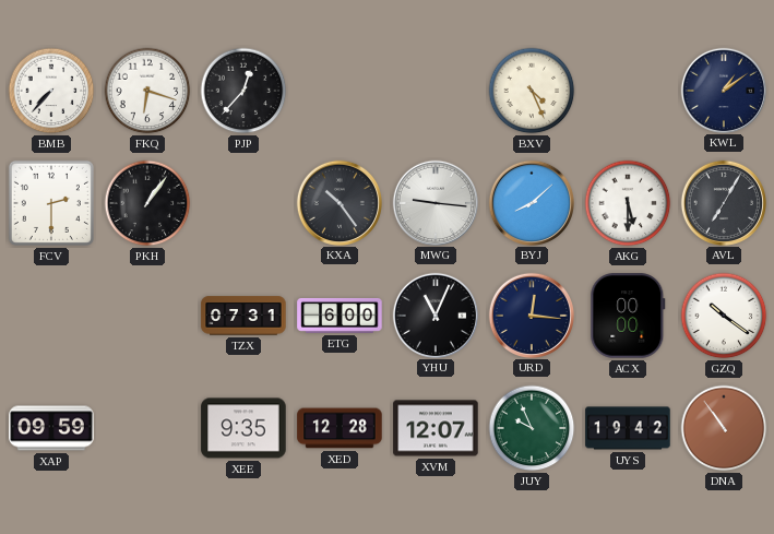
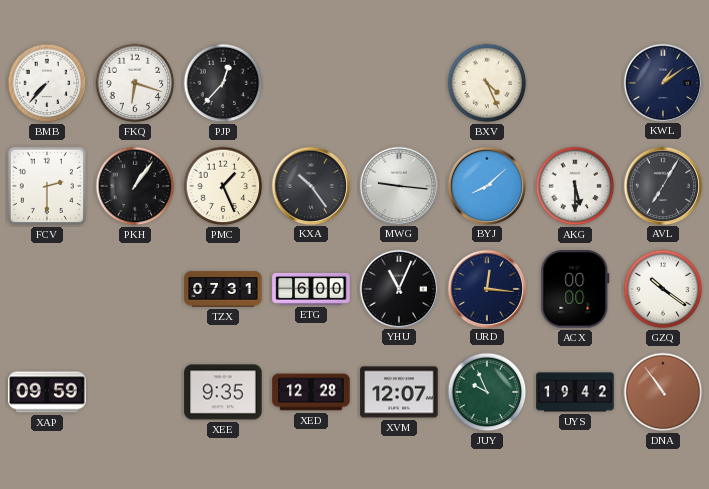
PMC: none -> 1:26 (223, 186)
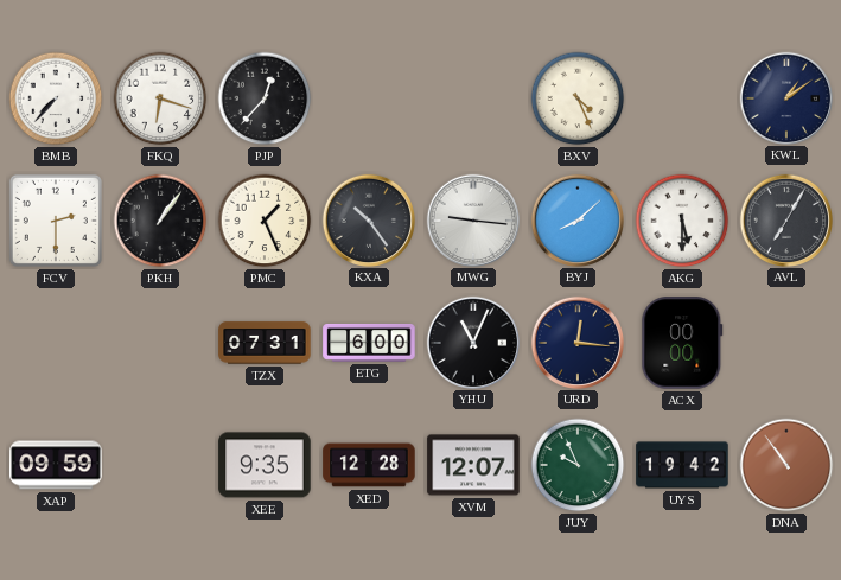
GZQ: 10:21 -> none (663, 289)
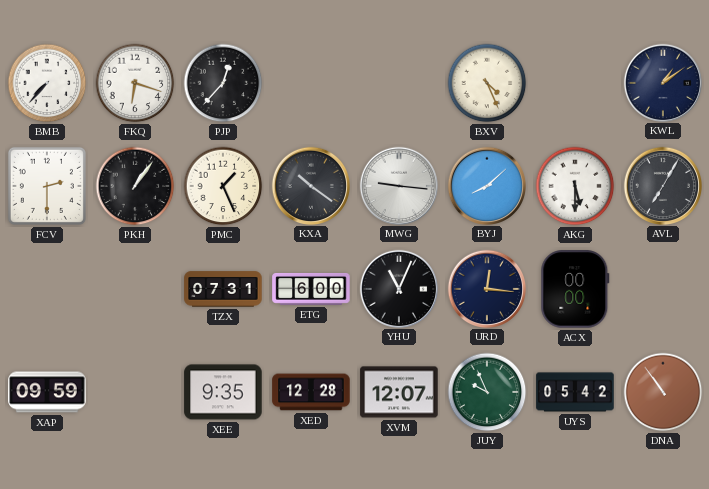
KXA: 10:24 -> 10:21 (310, 185)
UYS: 19:42 -> 05:42 (575, 392)
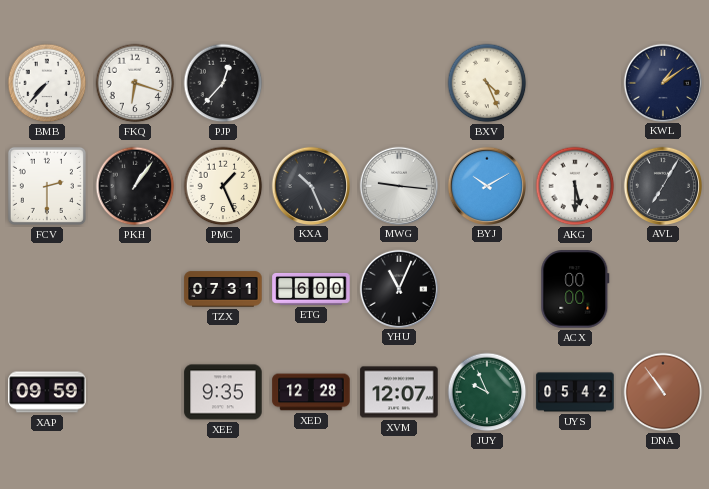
KXA: 10:21 -> 10:26 (310, 185)
BYJ: 8:08 -> 10:10 (486, 185)
URD: 12:16 -> none (486, 288)
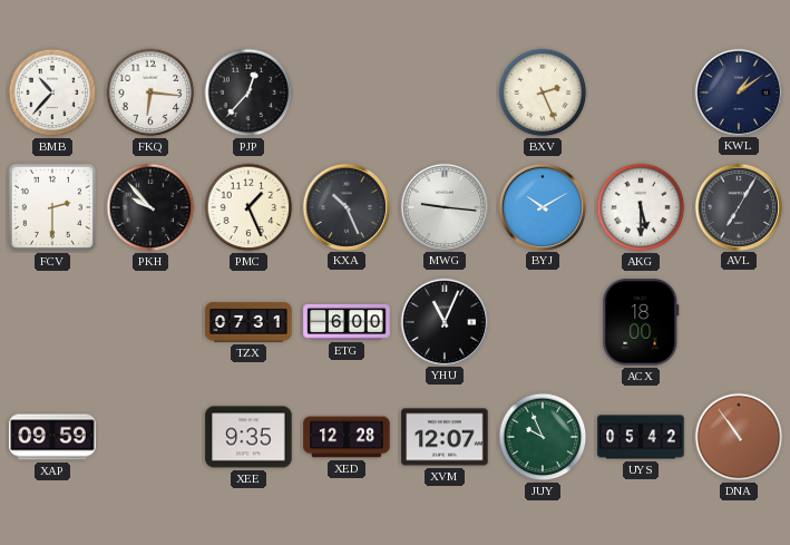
BMB: 7:37 -> 10:37 (52, 93)
FKQ: 6:18 -> 6:16 (150, 93)
BXV: 4:26 -> 2:26 (543, 93)
PKH: 1:06 -> 9:53 (150, 207)
ACX: 00:00 -> 18:00 (641, 322)
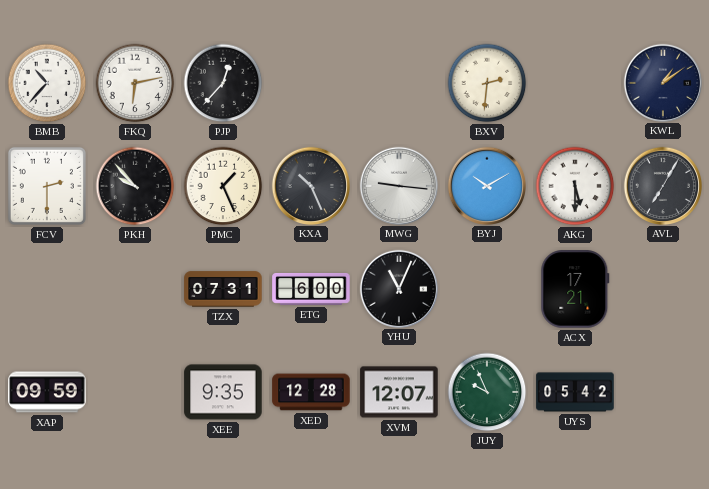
FKQ: 6:16 -> 6:13 (135, 83)
BXV: 2:26 -> 2:31 (487, 83)
ACX: 18:00 -> 17:21 (575, 289)
DNA: 10:54 -> none (739, 437)
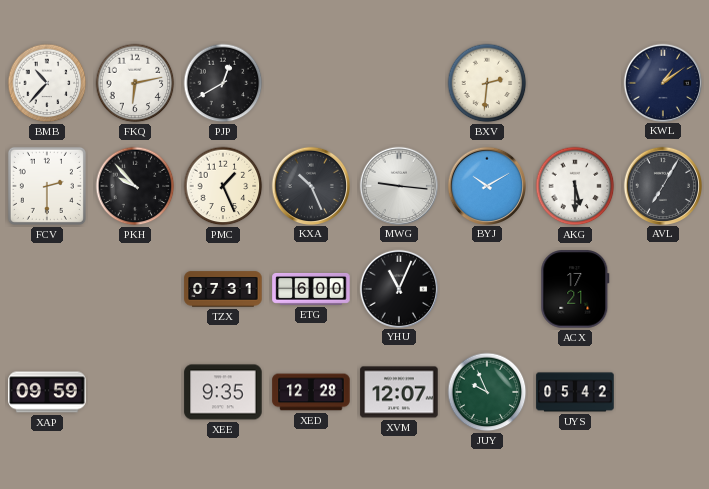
PJP: 12:37 -> 12:40 (223, 83)
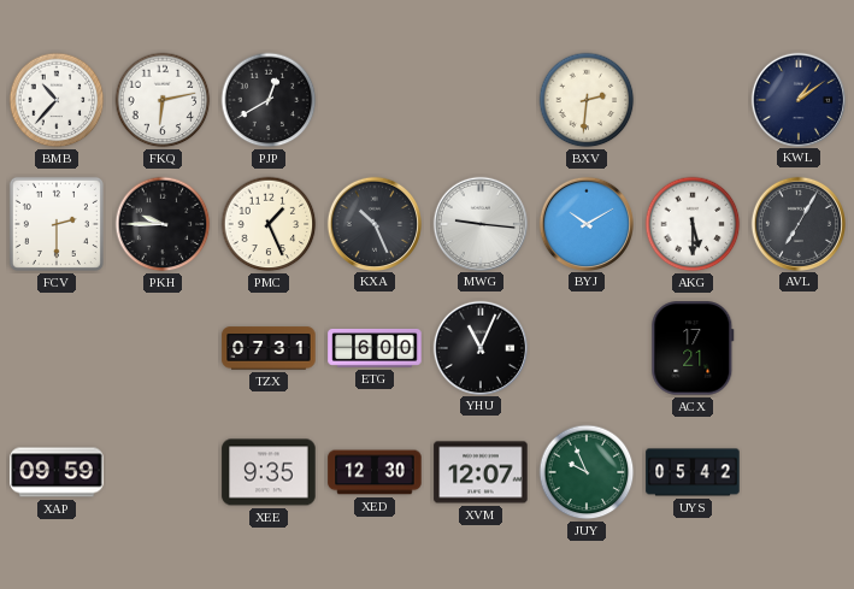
PKH: 9:53 -> 9:45 (163, 224)
XED: 12:28 -> 12:30 (375, 472)
